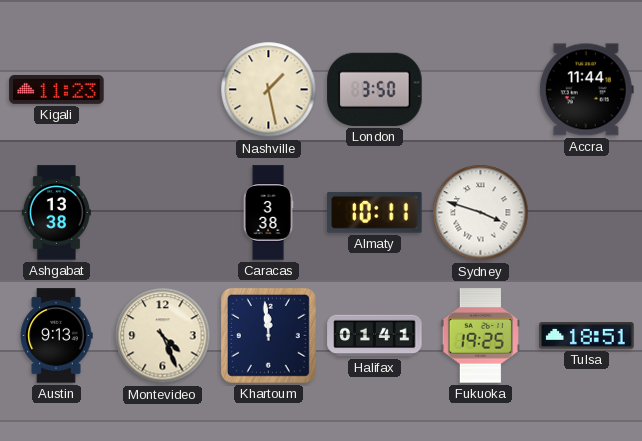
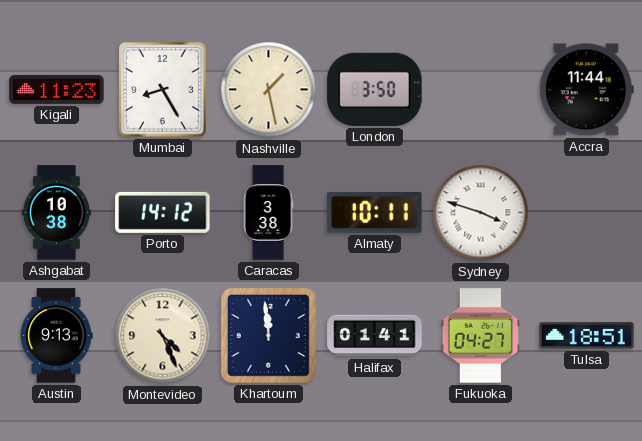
Mumbai: none -> 8:25 (162, 89)
Ashgabat: 13:38 -> 10:38 (56, 213)
Porto: none -> 14:12 (163, 212)
Fukuoka: 19:25 -> 04:27 (480, 336)
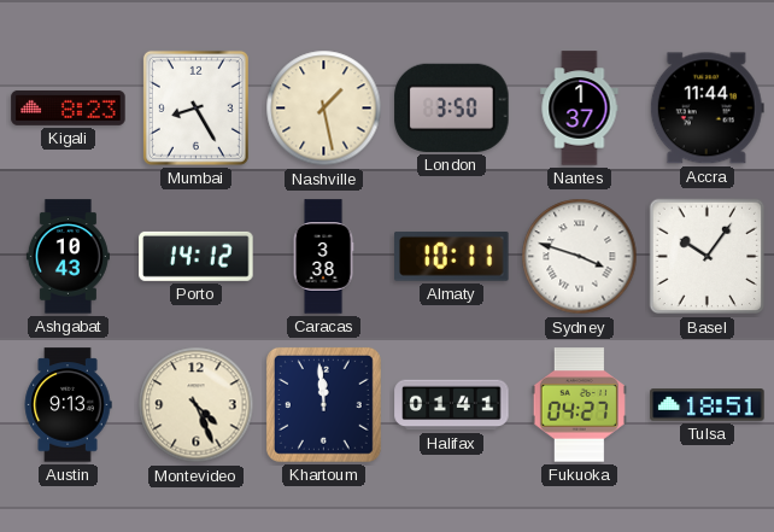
Kigali: 11:23 -> 8:23 (69, 107)
Nantes: none -> 1:37 (580, 109)
Ashgabat: 10:38 -> 10:43 (68, 257)
Basel: none -> 10:06 (708, 257)
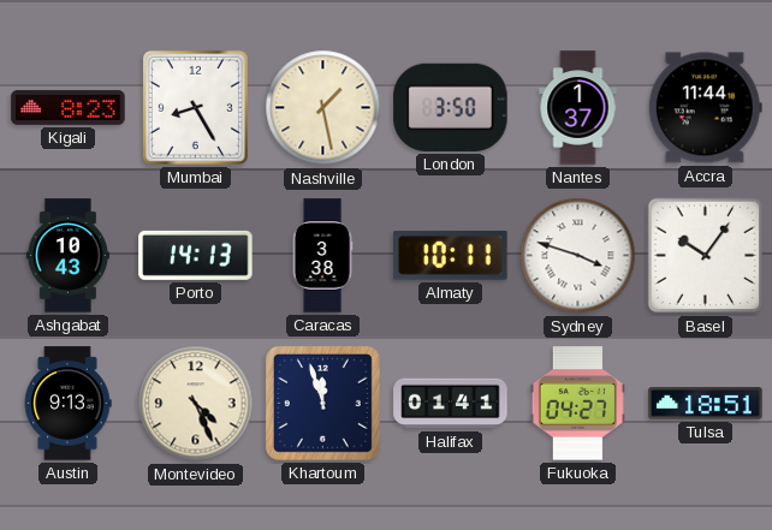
Porto: 14:12 -> 14:13 (196, 255)
Khartoum: 11:59 -> 11:57 (322, 403)
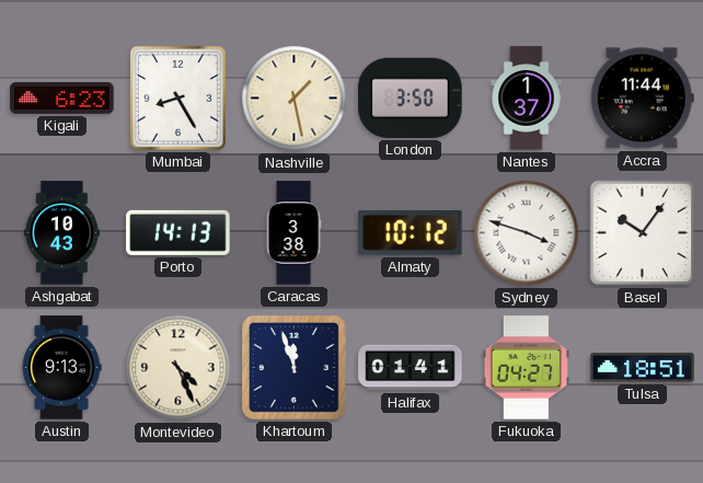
Kigali: 8:23 -> 6:23 (62, 97)
Almaty: 10:11 -> 10:12 (411, 232)
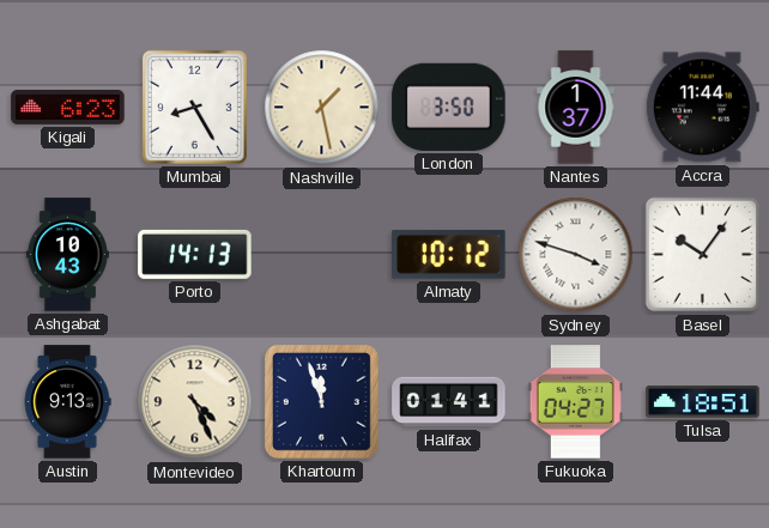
Caracas: 3:38 -> none (293, 233)
